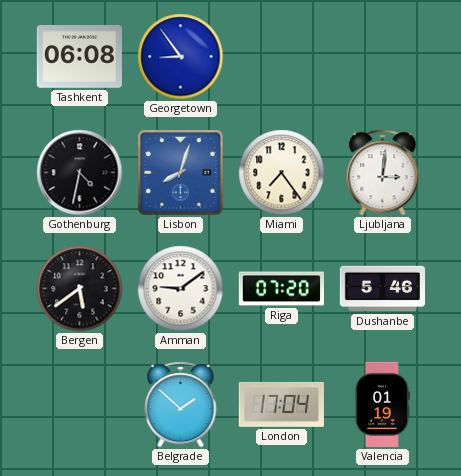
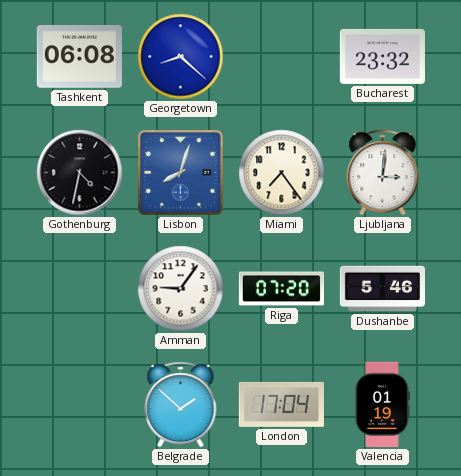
Georgetown: 8:54 -> 8:22 (181, 57)
Bucharest: none -> 23:32 (382, 56)
Bergen: 5:39 -> none (80, 289)
Amman: 9:09 -> 9:06 (181, 289)
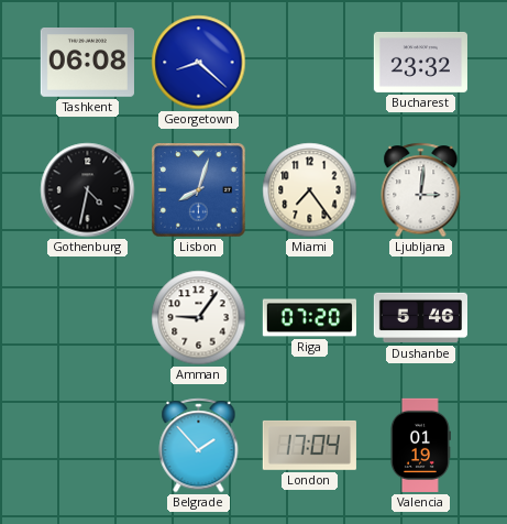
Belgrade: 1:52 -> 1:53 (199, 446)
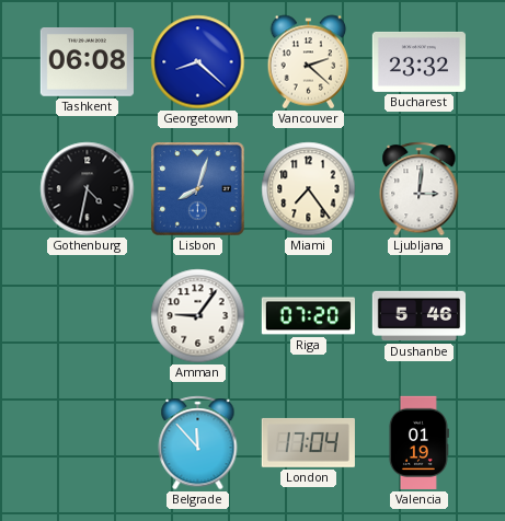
Vancouver: none -> 2:22 (309, 62)
Belgrade: 1:53 -> 11:53 (198, 443)
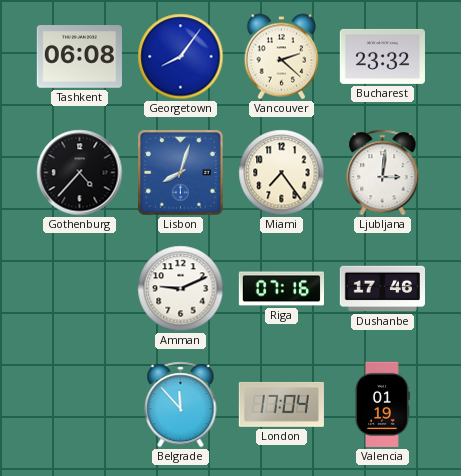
Georgetown: 8:22 -> 8:06 (181, 57)
Gothenburg: 4:32 -> 4:37 (80, 173)
Amman: 9:06 -> 9:11 (181, 289)
Riga: 07:20 -> 07:16 (281, 289)
Dushanbe: 5:46 -> 17:46 (382, 289)
